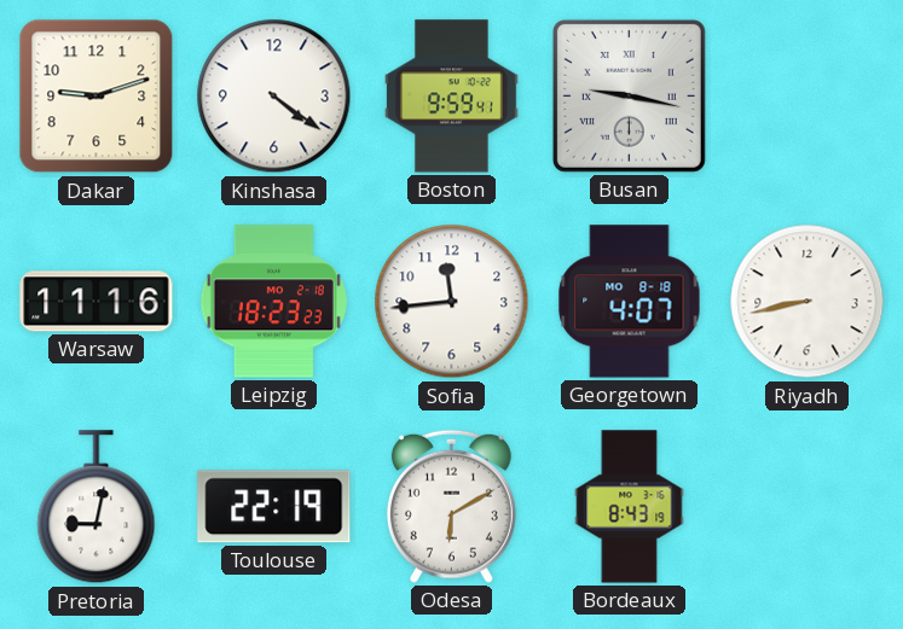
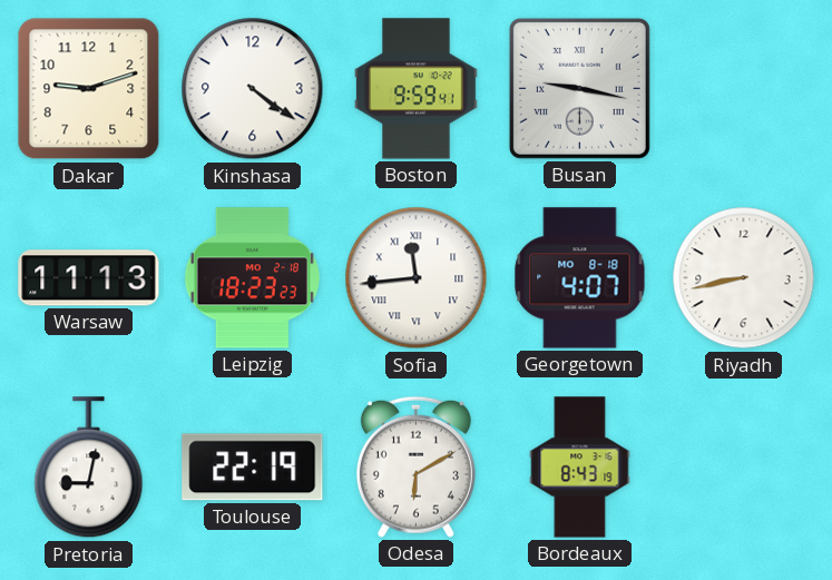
Warsaw: 11:16 -> 11:13 (89, 278)
Sofia numerals: Arabic -> Roman (417, 278)
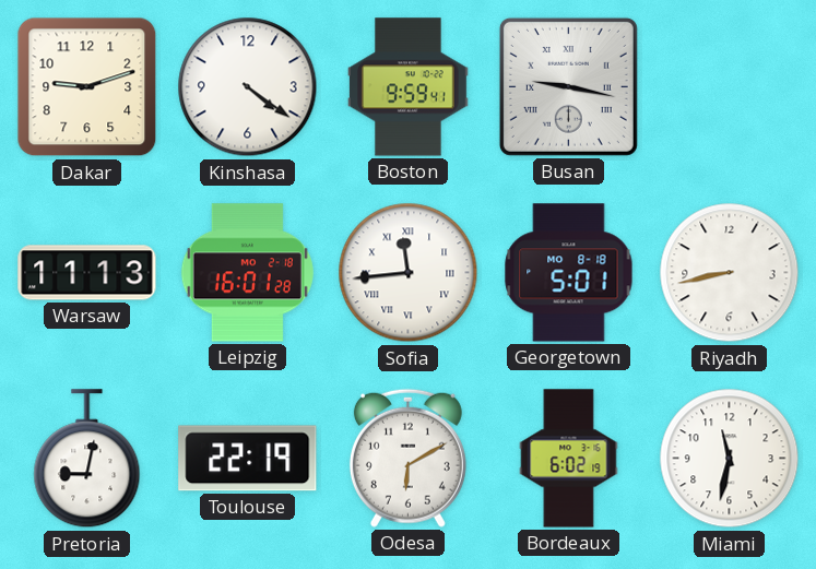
Leipzig: 18:23 -> 16:01 (247, 273)
Georgetown: 4:07 -> 5:01 (569, 273)
Bordeaux: 8:43 -> 6:02 (569, 459)
Miami: none -> 11:32 (730, 459)
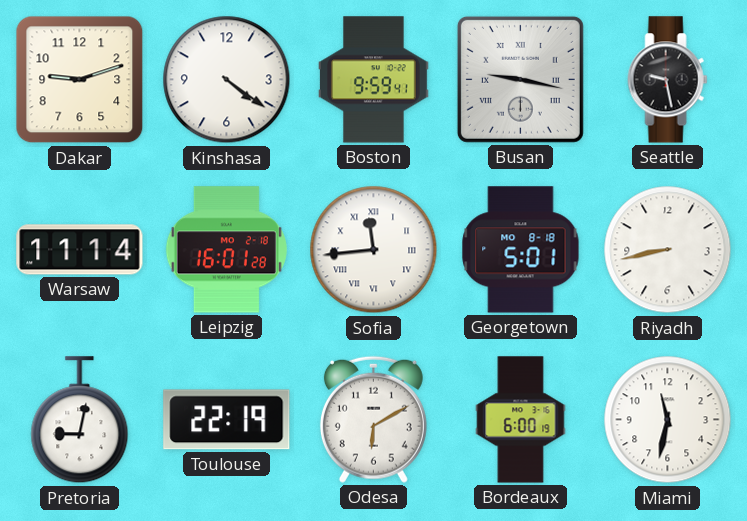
Seattle: none -> 9:28 (668, 80)
Warsaw: 11:13 -> 11:14 (80, 250)
Bordeaux: 6:02 -> 6:00 (521, 420)
